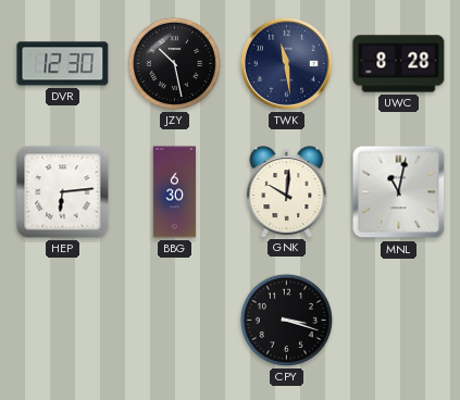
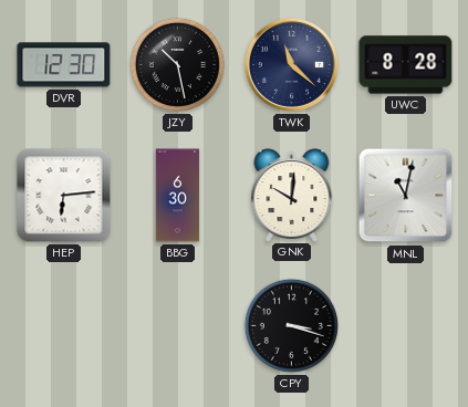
TWK: 11:29 -> 11:22 (291, 64)
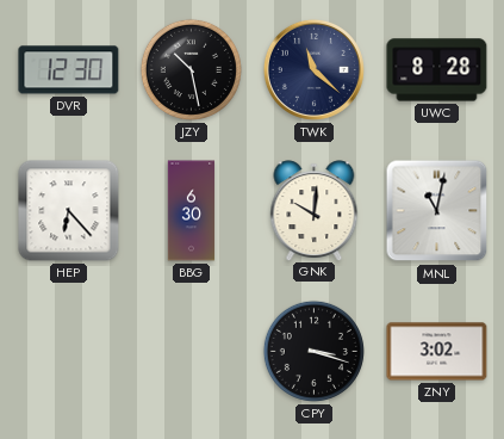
HEP: 6:14 -> 6:23 (69, 211)
ZNY: none -> 3:02 (437, 352)
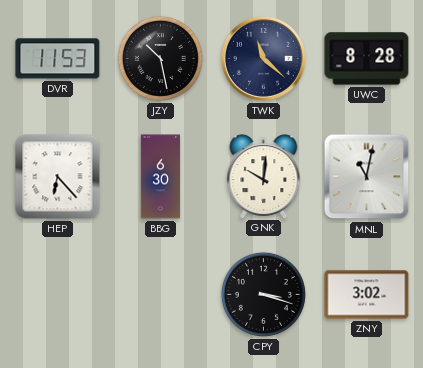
DVR: 12:30 -> 11:53 (58, 59)
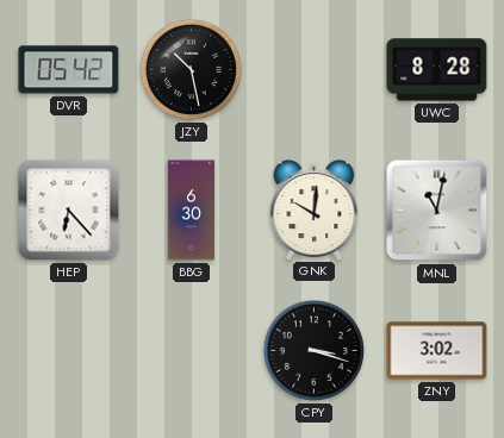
DVR: 11:53 -> 05:42 (69, 70)
TWK: 11:22 -> none (263, 58)
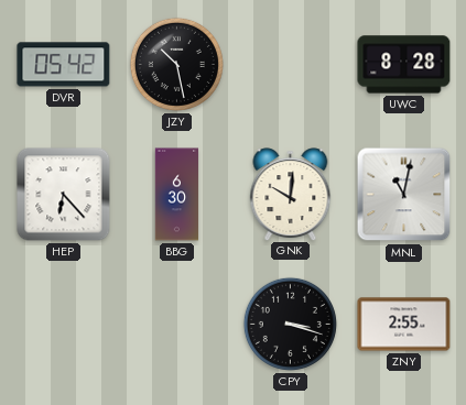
ZNY: 3:02 -> 2:55 (404, 325)
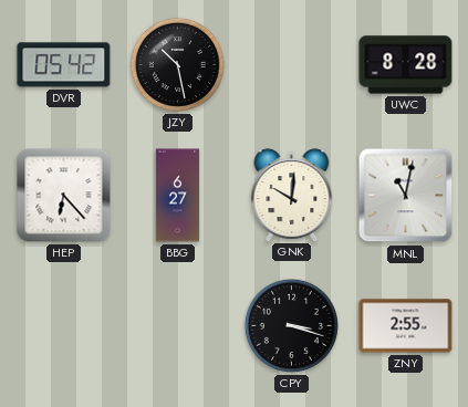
BBG: 6:30 -> 6:27 (178, 196)
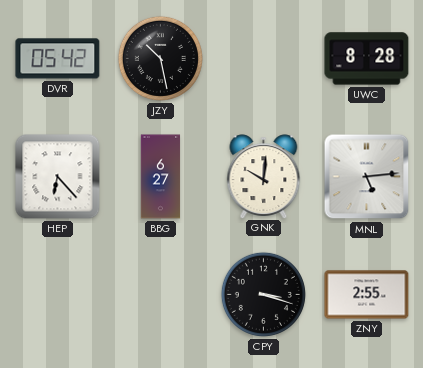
MNL: 11:02 -> 5:14 (367, 177)
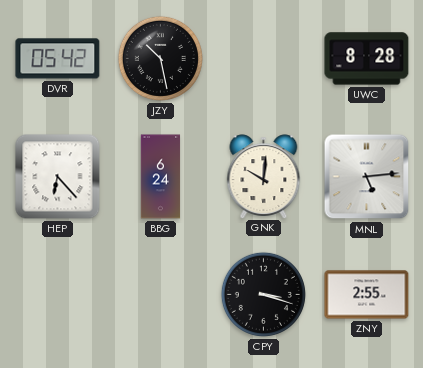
BBG: 6:27 -> 6:24 (161, 177)
